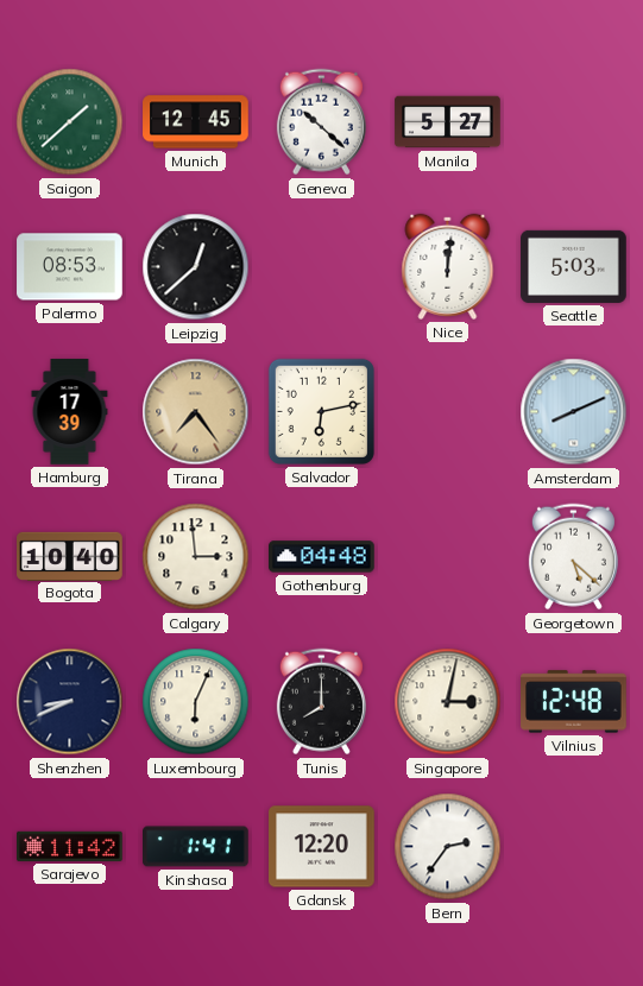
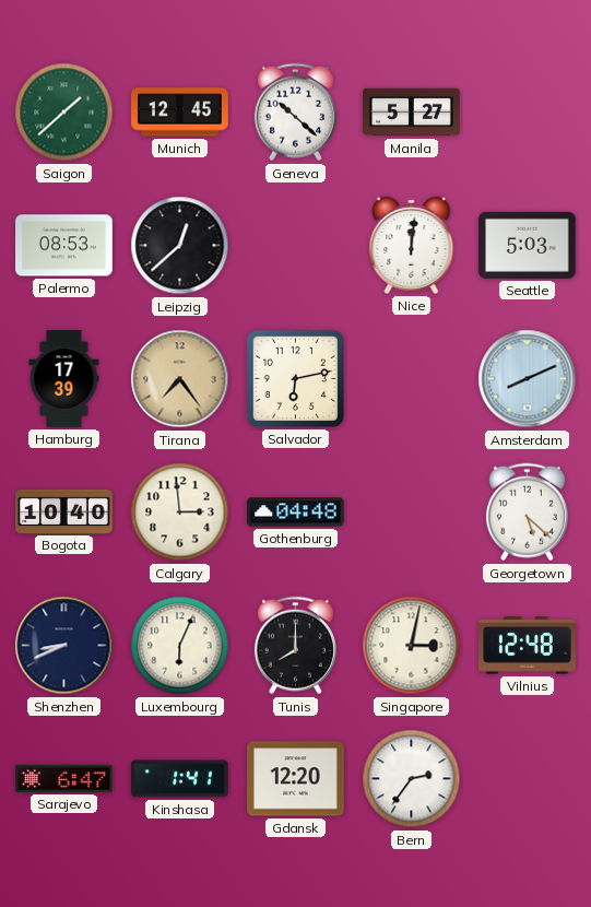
Sarajevo: 11:42 -> 6:47 (64, 778)
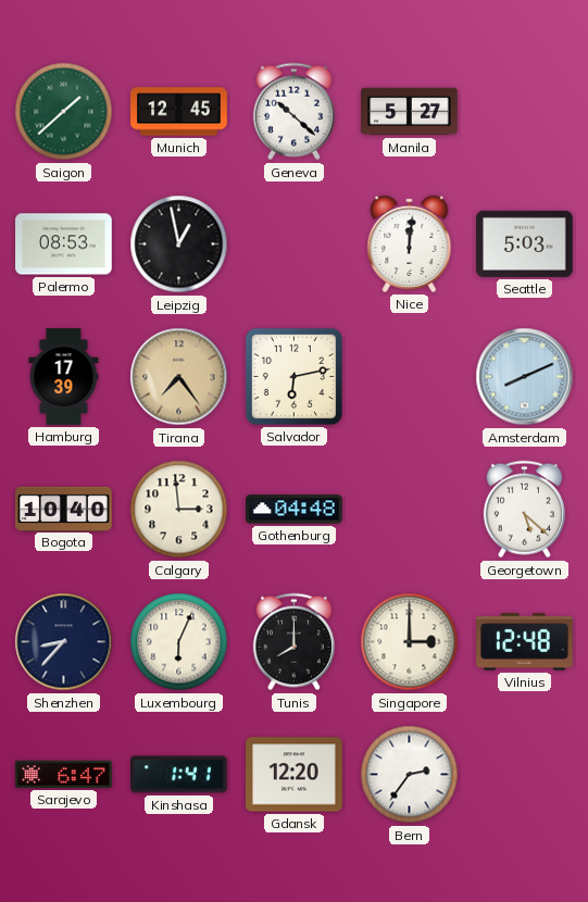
Leipzig: 12:38 -> 12:58 (179, 245)
Shenzhen: 8:41 -> 8:37 (64, 642)
Singapore: 3:02 -> 3:00 (410, 642)
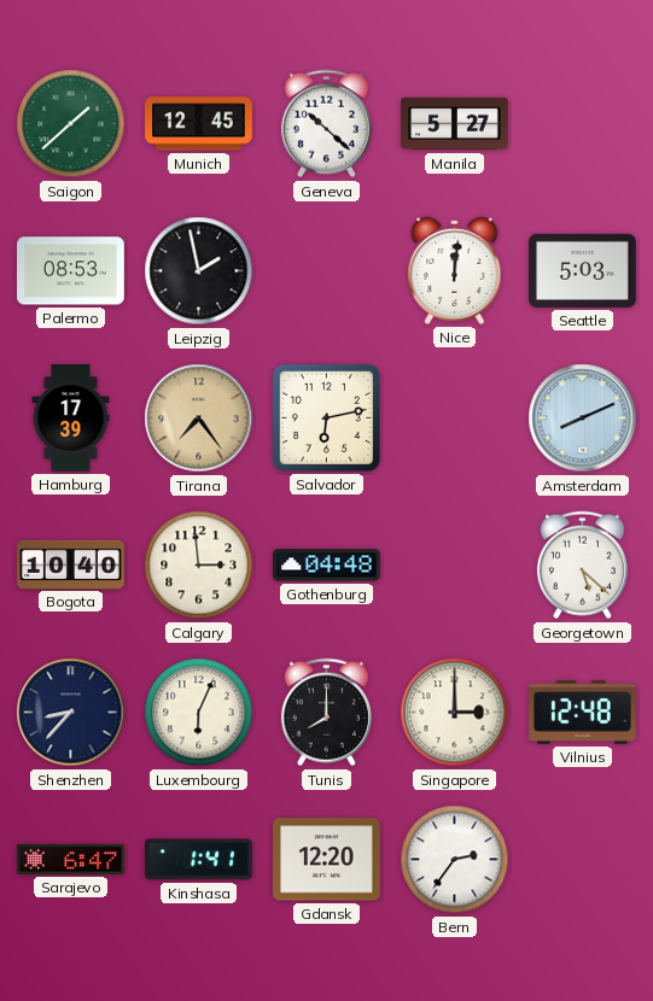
Leipzig: 12:58 -> 1:58 (199, 271)
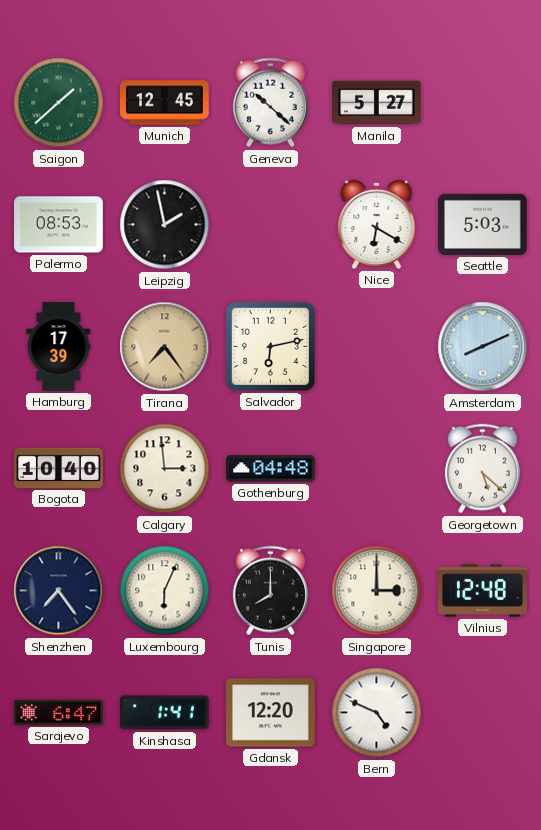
Nice: 12:01 -> 6:20 (377, 224)
Shenzhen: 8:37 -> 7:24 (59, 591)
Bern: 2:36 -> 4:49 (377, 713)
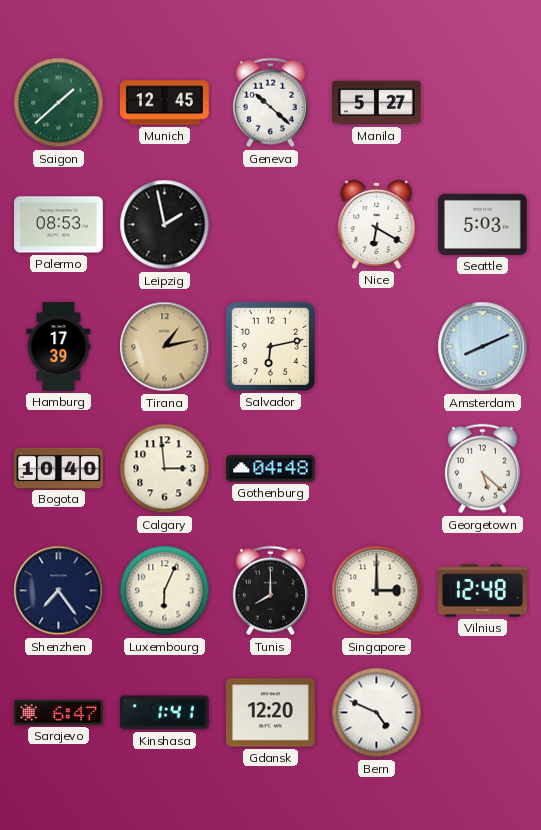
Tirana: 7:24 -> 1:13 (165, 347)
